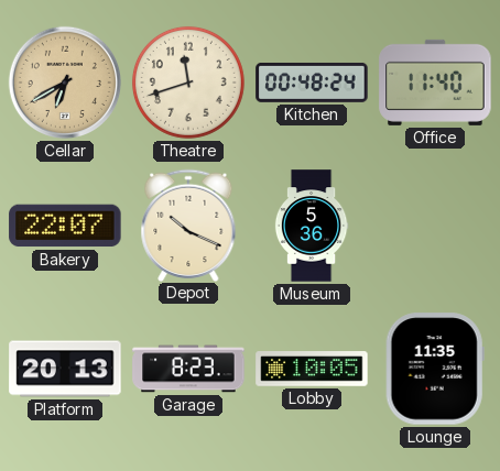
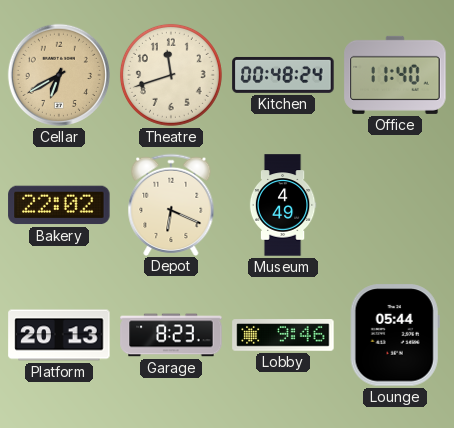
Bakery: 22:07 -> 22:02 (59, 205)
Depot: 10:19 -> 6:19 (171, 204)
Museum: 5:36 -> 4:49 (283, 205)
Lobby: 10:05 -> 9:46 (283, 335)
Lounge: 11:35 -> 05:44 (395, 335)
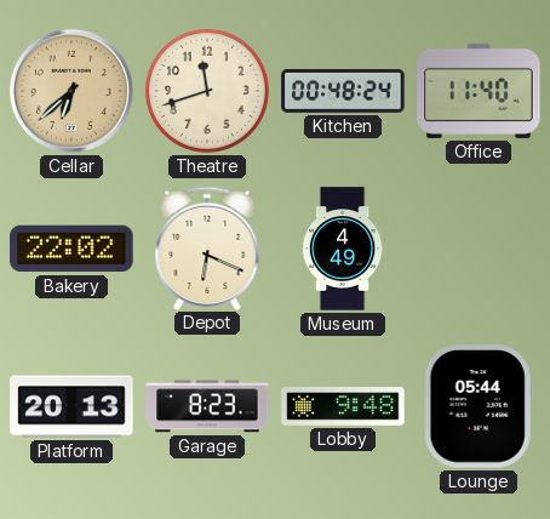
Cellar: 6:40 -> 6:38 (71, 91)
Lobby: 9:46 -> 9:48 (343, 406)
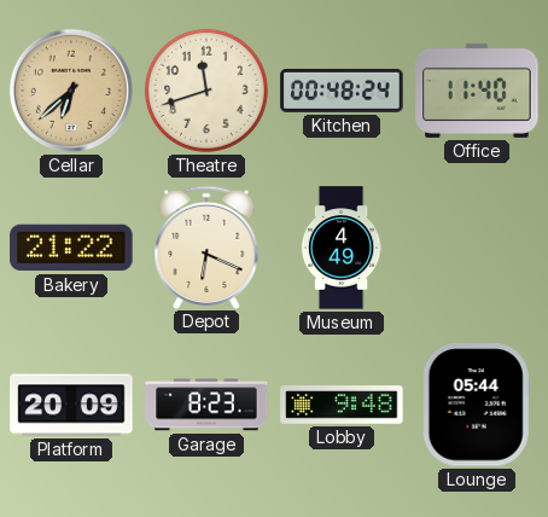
Bakery: 22:02 -> 21:22 (71, 248)
Platform: 20:13 -> 20:09 (71, 405)
